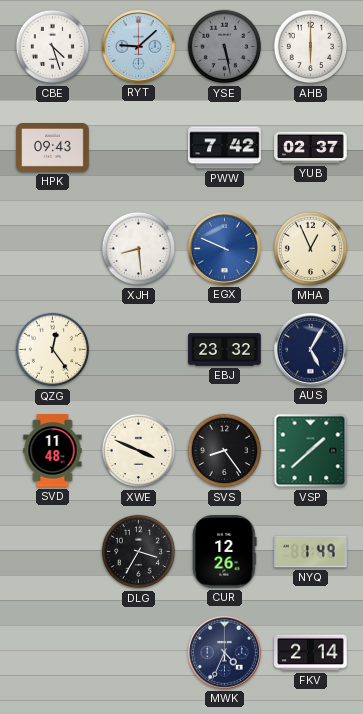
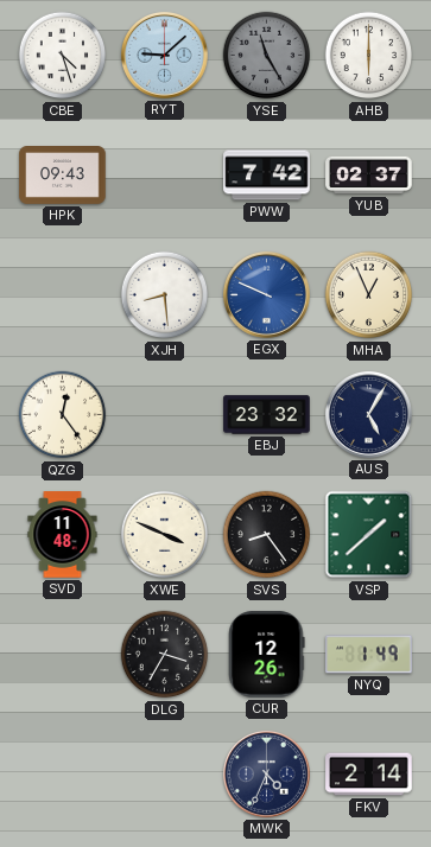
YSE: 5:28 -> 11:25 (267, 56)
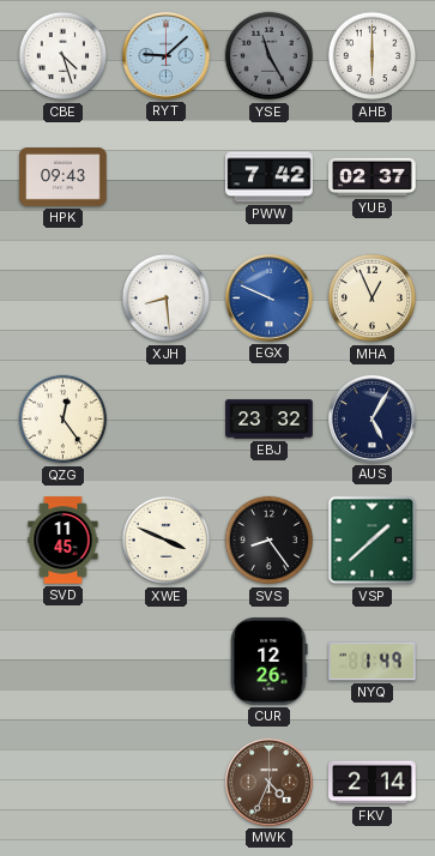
SVD: 11:48 -> 11:45 (64, 541)
DLG: 3:35 -> none (165, 655)
MWK dial: navy -> brown (268, 782)
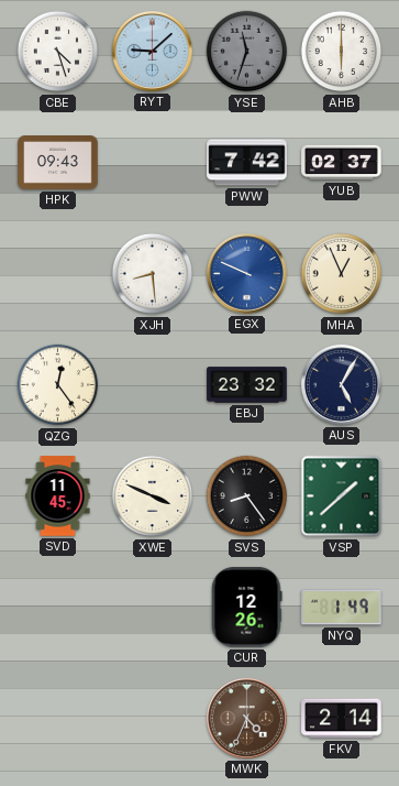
YSE: 11:25 -> 11:33 (247, 52)
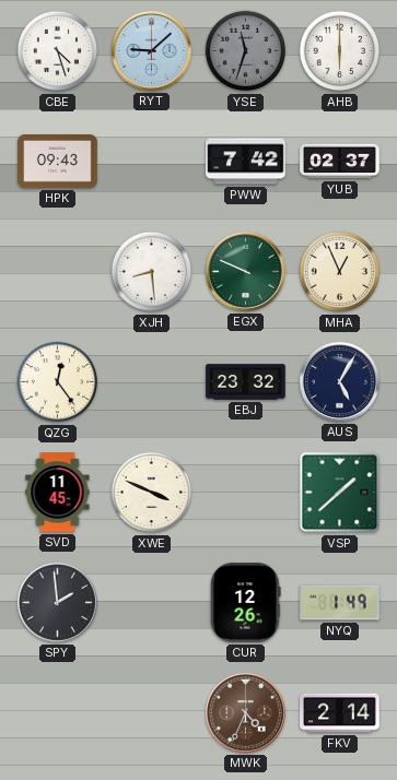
EGX dial: blue -> green (245, 271)
SVS: 8:24 -> none (247, 496)
SPY: none -> 1:59 (57, 602)
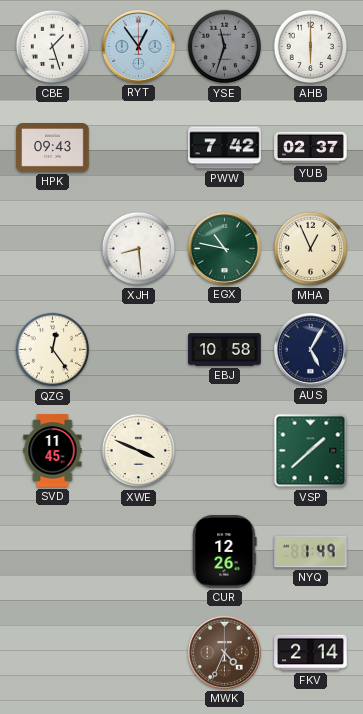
CBE: 4:27 -> 1:27 (53, 47)
RYT: 9:08 -> 12:54 (138, 46)
EGX: 9:49 -> 10:47 (224, 248)
EBJ: 23:32 -> 10:58 (225, 350)
SPY: 1:59 -> none (57, 602)
